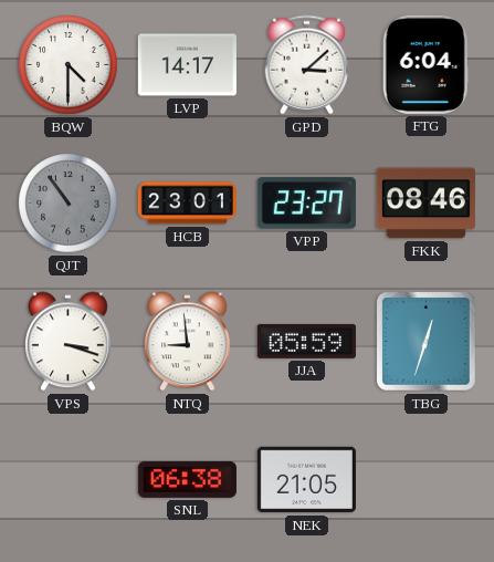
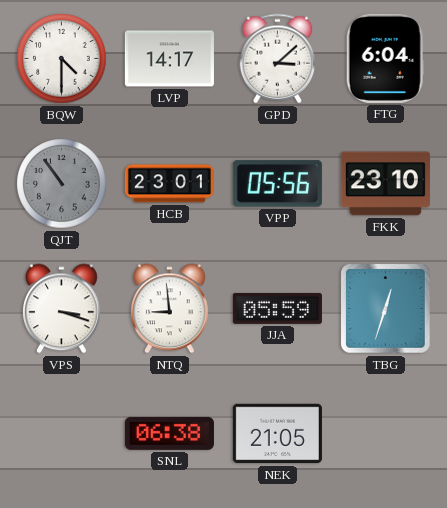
VPP: 23:27 -> 05:56 (277, 184)
FKK: 08:46 -> 23:10 (385, 184)
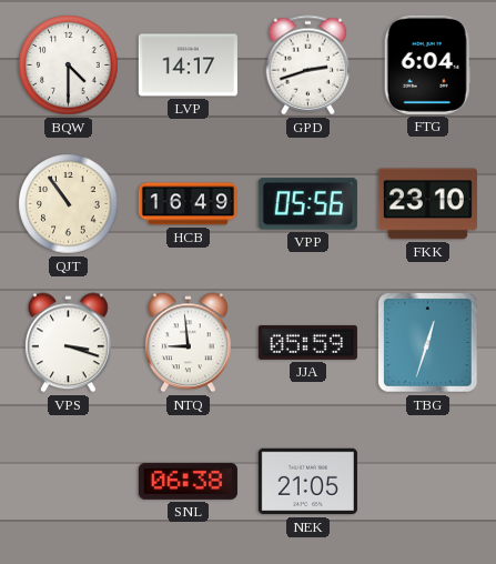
GPD: 3:08 -> 2:42 (308, 66)
QJT dial: grey -> cream (69, 204)
HCB: 23:01 -> 16:49 (188, 204)
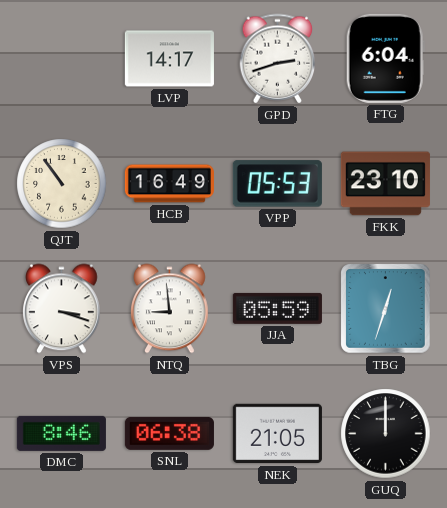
BQW: 4:30 -> none (69, 66)
VPP: 05:56 -> 05:53 (277, 184)
DMC: none -> 8:46 (61, 433)
GUQ: none -> 12:00 (386, 434)
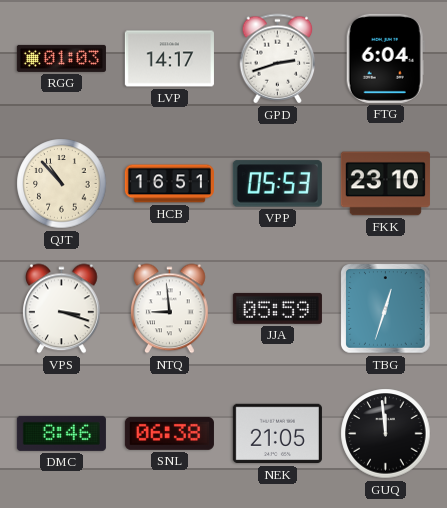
RGG: none -> 01:03 (61, 58)
QJT: 10:54 -> 10:53 (62, 184)
HCB: 16:49 -> 16:51 (169, 184)
GUQ: 12:00 -> 11:59 (386, 434)
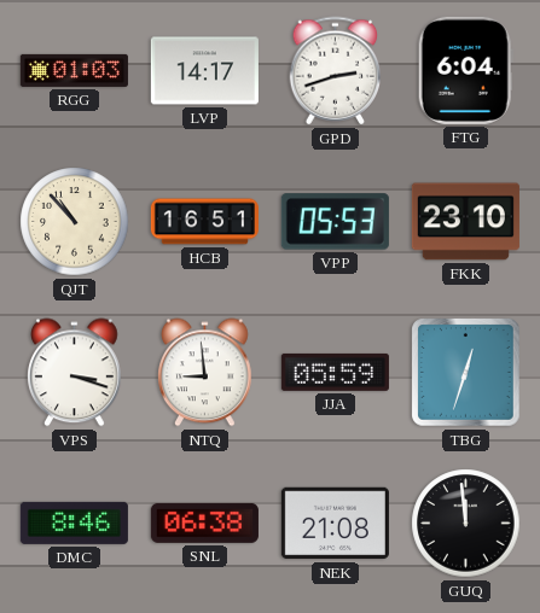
NEK: 21:05 -> 21:08 (335, 524)
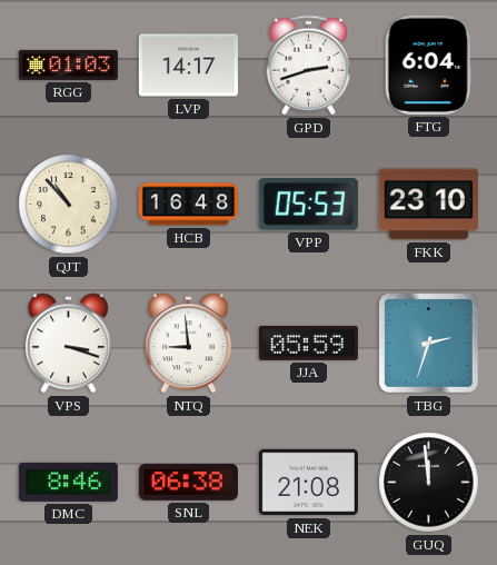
HCB: 16:51 -> 16:48 (188, 205)
TBG: 12:33 -> 2:33 (429, 344)
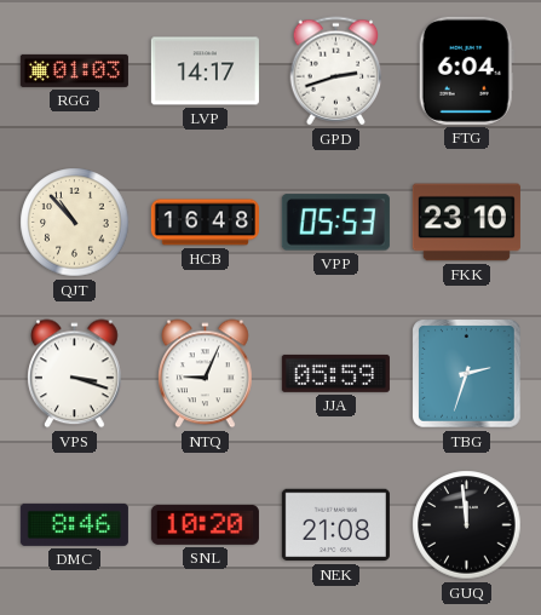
NTQ: 8:59 -> 9:04 (206, 374)
SNL: 06:38 -> 10:20 (205, 524)
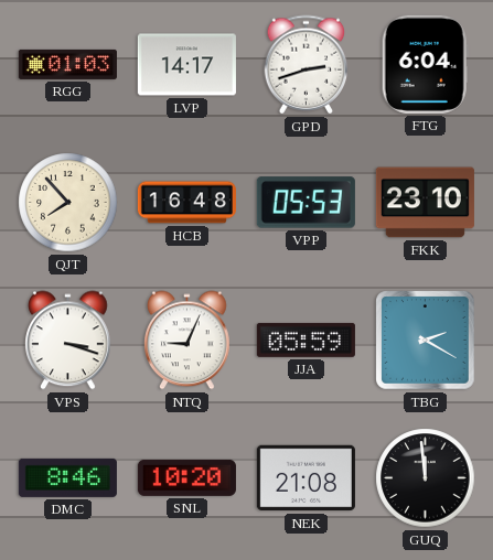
QJT: 10:53 -> 7:53 (68, 203)
TBG: 2:33 -> 2:20 (426, 341)
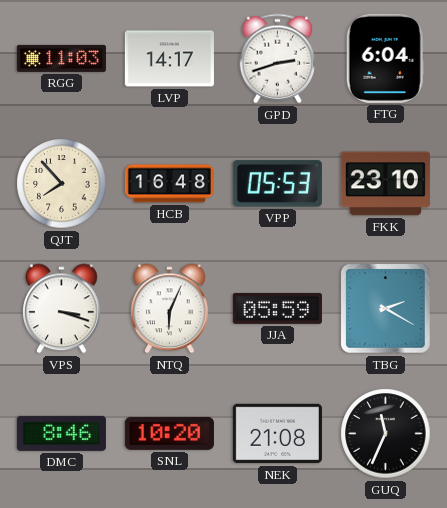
RGG: 01:03 -> 11:03 (61, 58)
NTQ: 9:04 -> 6:04 (170, 309)
GUQ: 11:59 -> 11:34 (386, 434)
